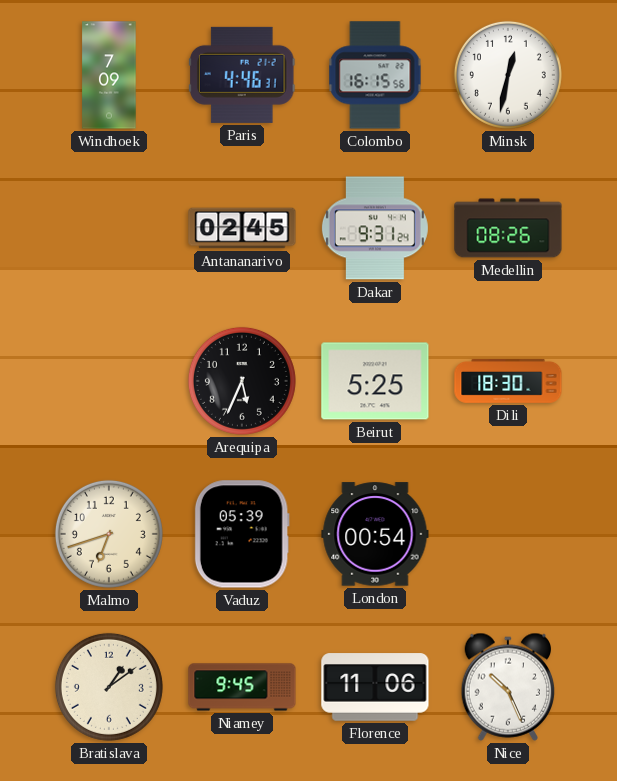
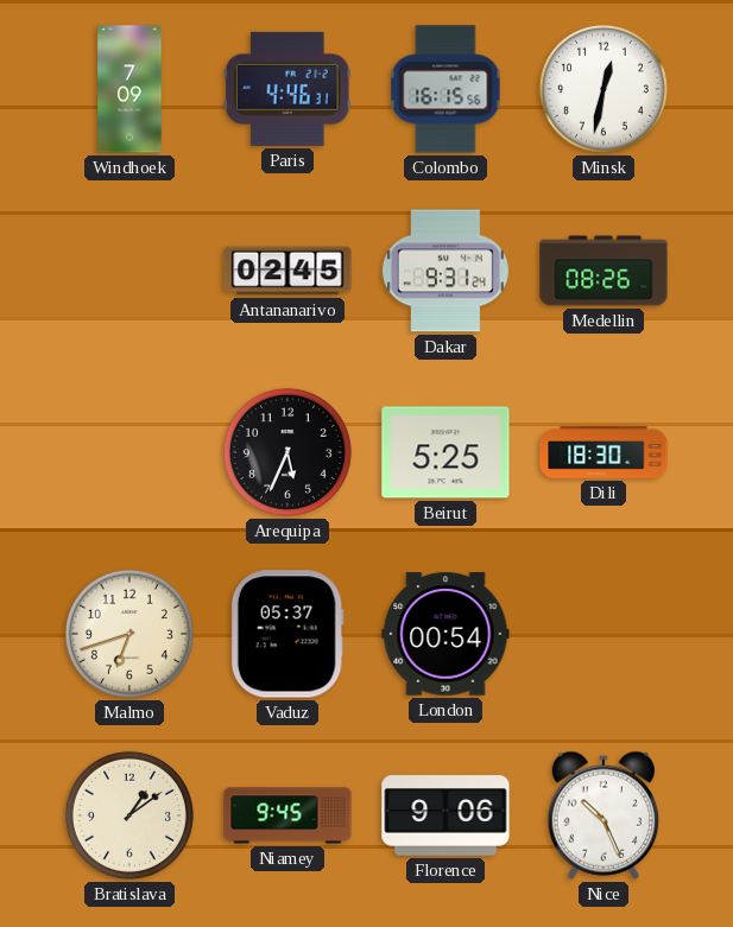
Vaduz: 05:39 -> 05:37 (287, 634)
Florence: 11:06 -> 9:06 (446, 815)
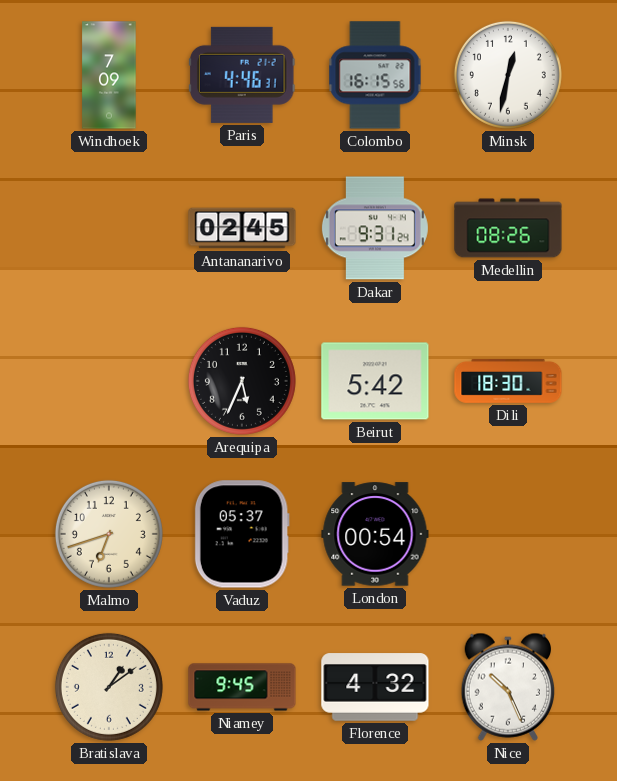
Beirut: 5:25 -> 5:42 (375, 381)
Florence: 9:06 -> 4:32 (375, 687)
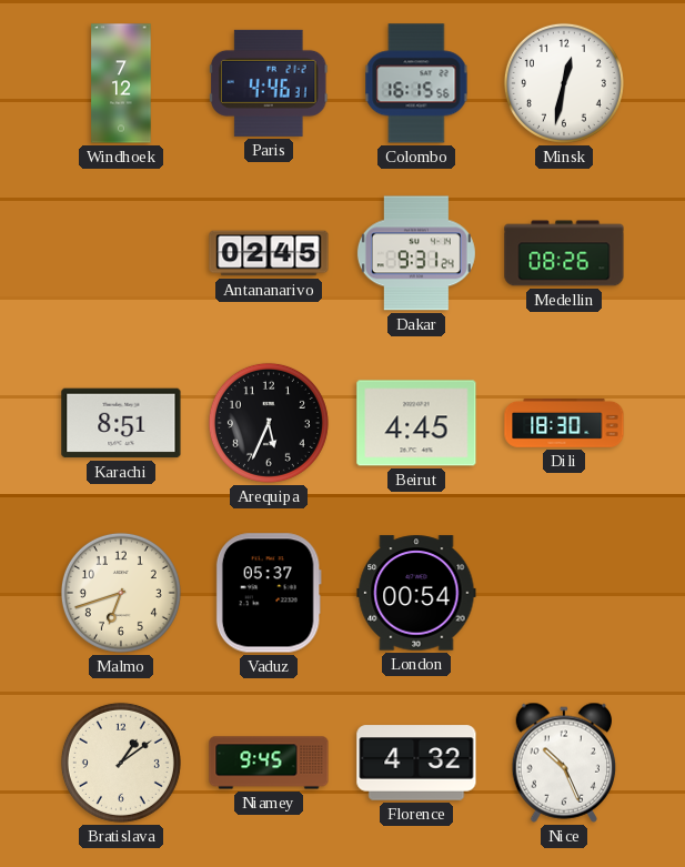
Windhoek: 7:09 -> 7:12 (121, 83)
Karachi: none -> 8:51 (121, 423)
Beirut: 5:42 -> 4:45 (416, 423)
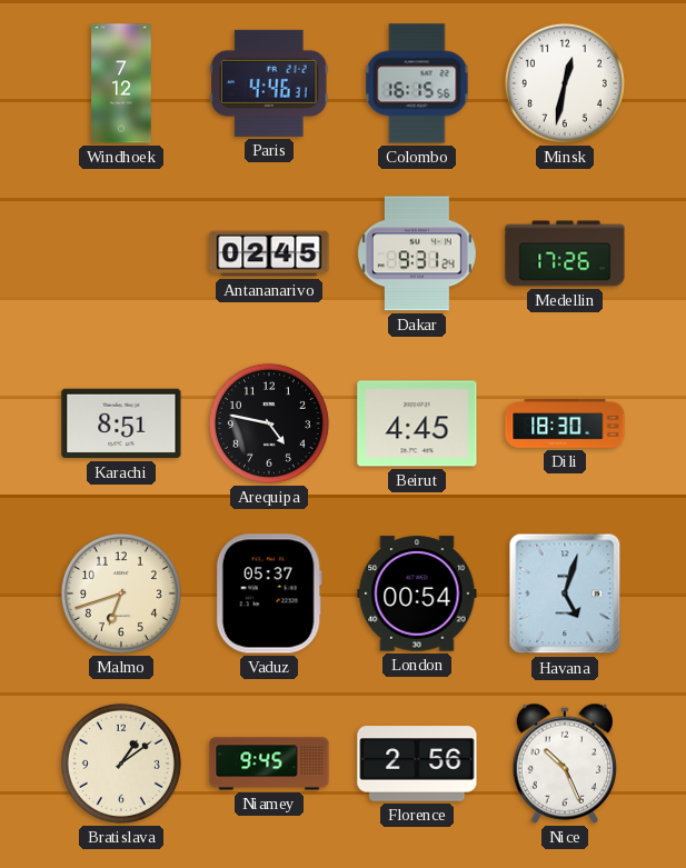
Medellin: 08:26 -> 17:26 (565, 253)
Arequipa: 5:34 -> 4:47 (269, 423)
Havana: none -> 5:03 (565, 593)
Florence: 4:32 -> 2:56 (417, 764)
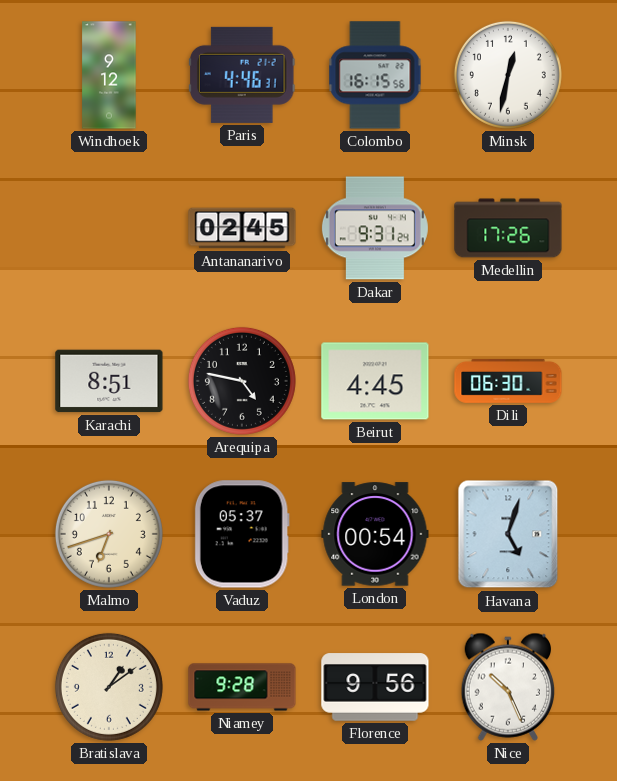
Windhoek: 7:12 -> 9:12 (109, 75)
Dili: 18:30 -> 06:30 (508, 381)
Niamey: 9:45 -> 9:28 (242, 687)
Florence: 2:56 -> 9:56 (375, 687)
